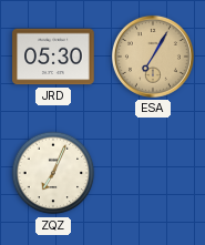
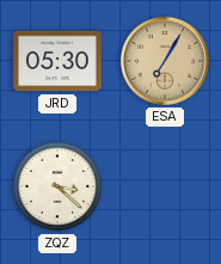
ZQZ: 7:04 -> 3:22 (57, 186)
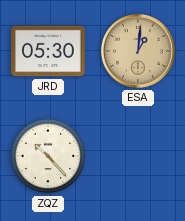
ESA: 7:05 -> 1:01 (138, 51)
ZQZ: 3:22 -> 10:23 (48, 156)
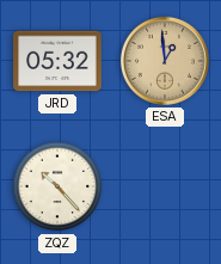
JRD: 05:30 -> 05:32 (57, 61)
ESA: 1:01 -> 12:59 (165, 61)
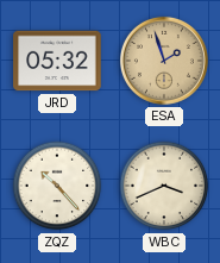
ESA: 12:59 -> 1:57 (164, 61)
WBC: none -> 3:41 (164, 186)
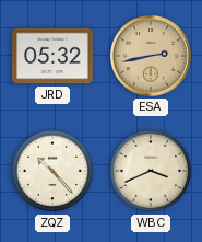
ESA: 1:57 -> 2:43 (151, 56)
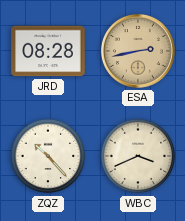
JRD: 05:32 -> 08:28 (48, 51)
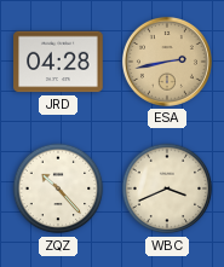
JRD: 08:28 -> 04:28 (58, 62)
